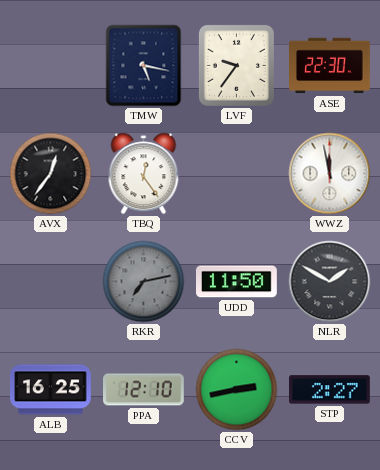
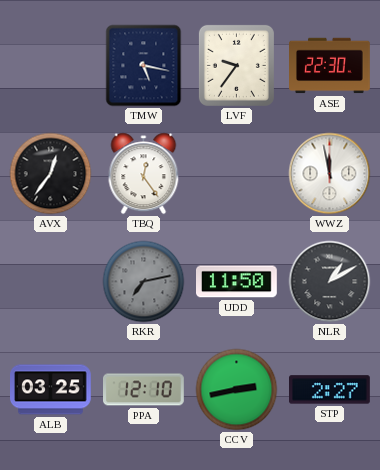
NLR: 1:50 -> 1:10 (330, 282)
ALB: 16:25 -> 03:25 (51, 390)
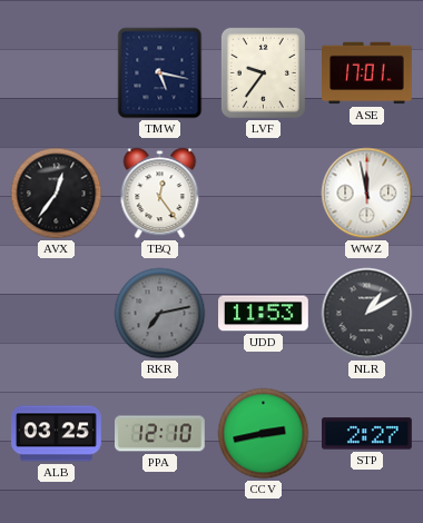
ASE: 22:30 -> 17:01 (367, 73)
UDD: 11:50 -> 11:53 (264, 314)
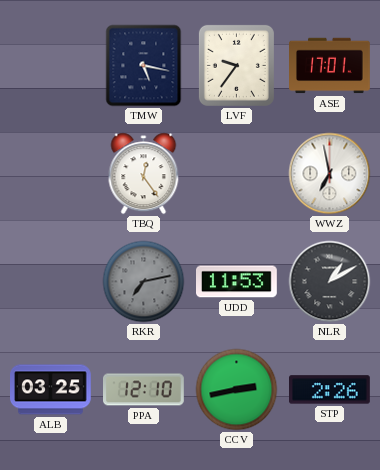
AVX: 12:36 -> none (57, 194)
WWZ: 11:58 -> 6:58 (330, 174)
STP: 2:27 -> 2:26 (330, 390)
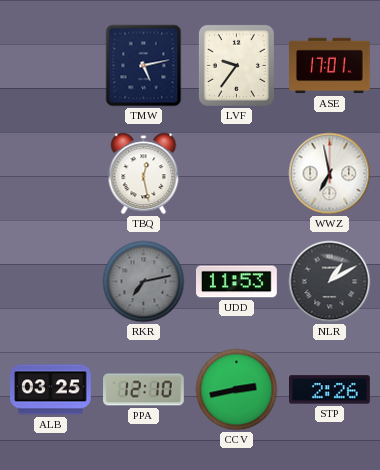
TMW: 5:17 -> 5:13 (144, 66)
TBQ: 12:24 -> 12:28 (144, 174)
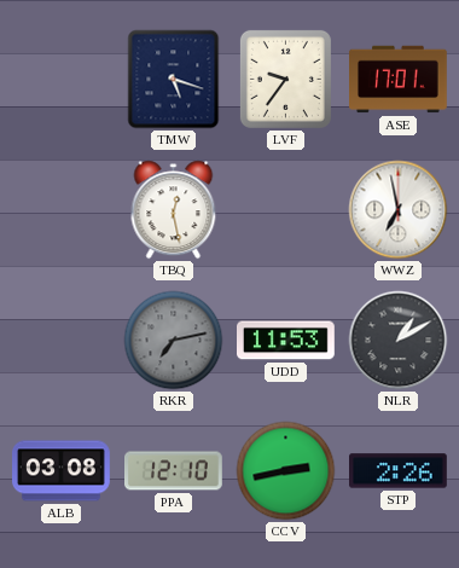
TMW: 5:13 -> 5:18 (174, 80)
ALB: 03:25 -> 03:08 (62, 471)
